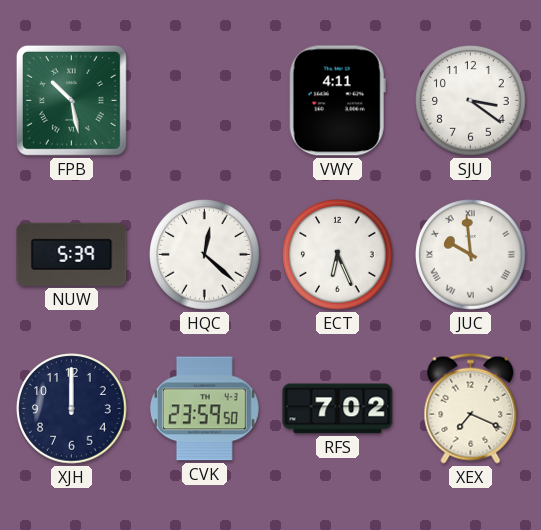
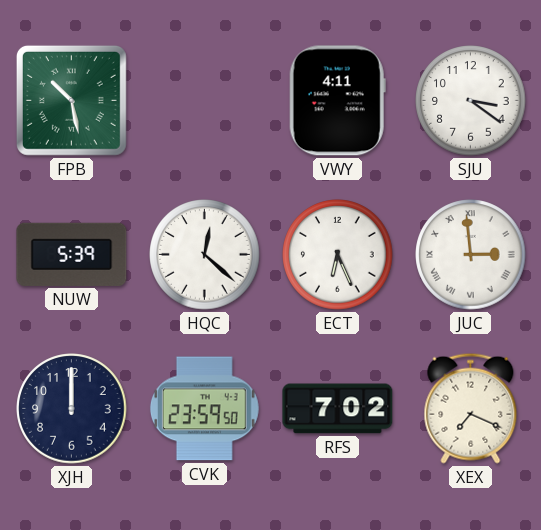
JUC: 9:59 -> 2:59 (471, 255)
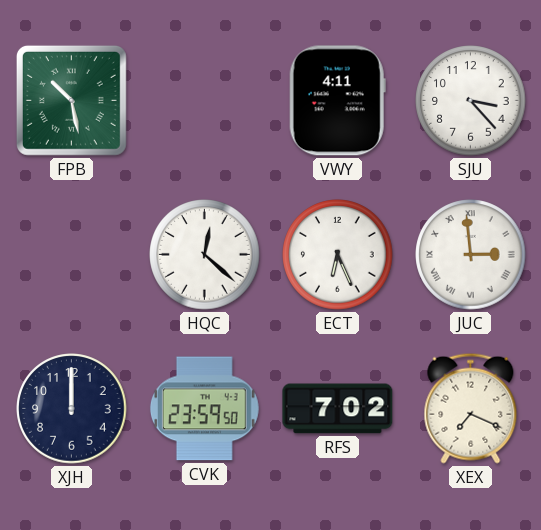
SJU: 3:21 -> 3:23 (471, 101)
NUW: 5:39 -> none (72, 254)
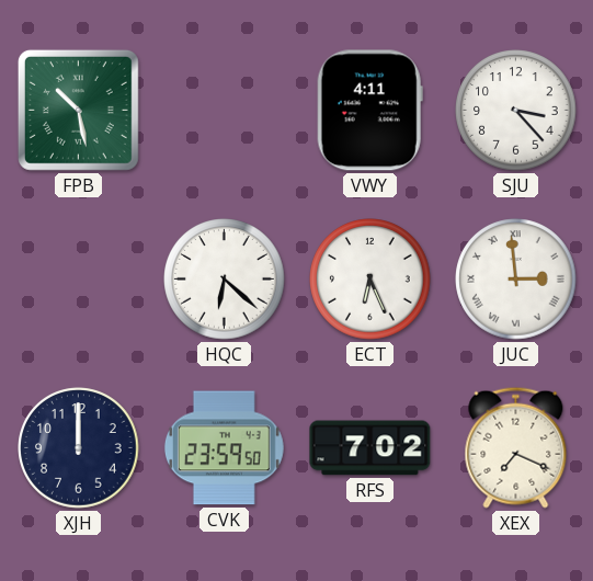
HQC: 12:22 -> 6:22 (225, 280)
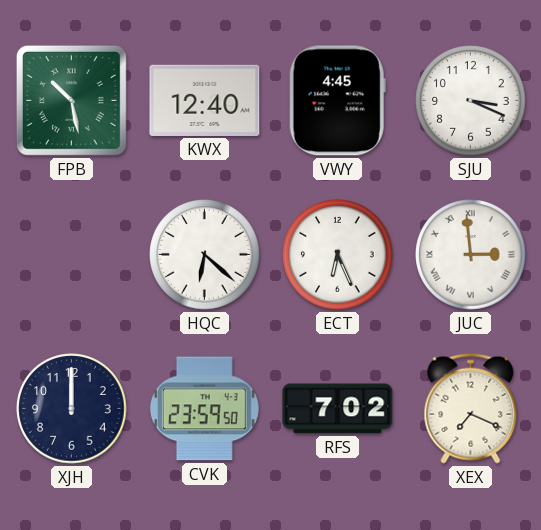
KWX: none -> 12:40 (205, 100)
VWY: 4:11 -> 4:45 (337, 101)
SJU: 3:23 -> 3:19 (471, 101)
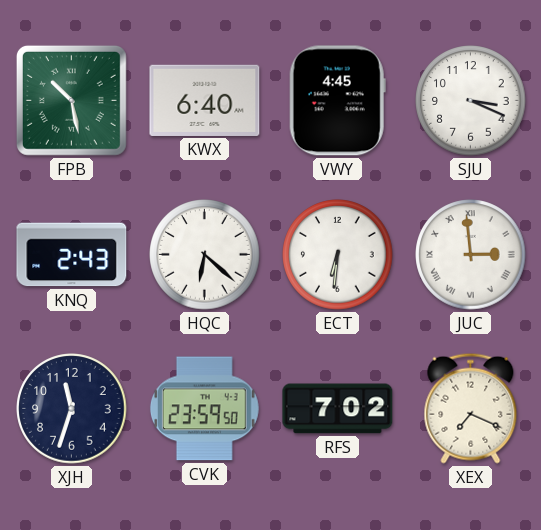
KWX: 12:40 -> 6:40 (205, 100)
KNQ: none -> 2:43 (72, 255)
ECT: 6:26 -> 6:31 (338, 255)
XJH: 12:00 -> 11:33 (72, 409)
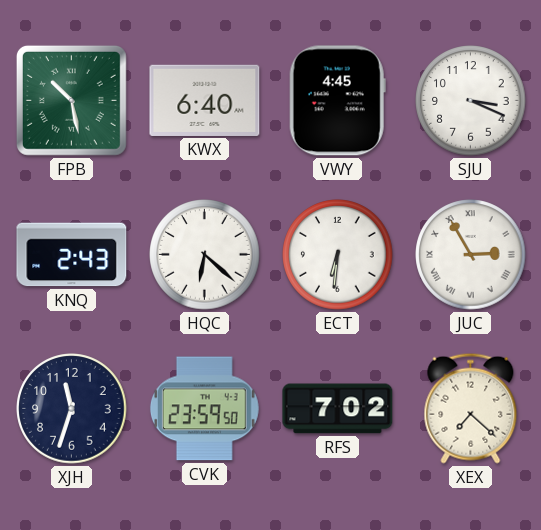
JUC: 2:59 -> 2:55 (471, 255)
XEX: 7:19 -> 7:22 (471, 408)
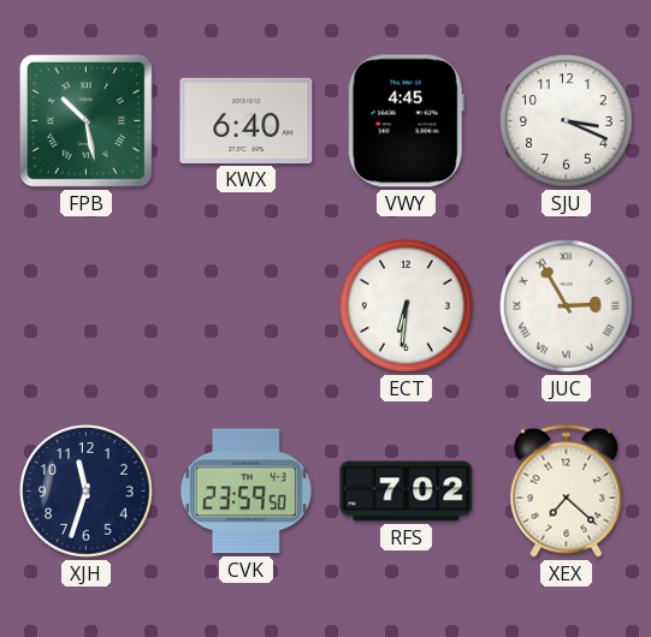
KNQ: 2:43 -> none (72, 255)
HQC: 6:22 -> none (205, 255)
